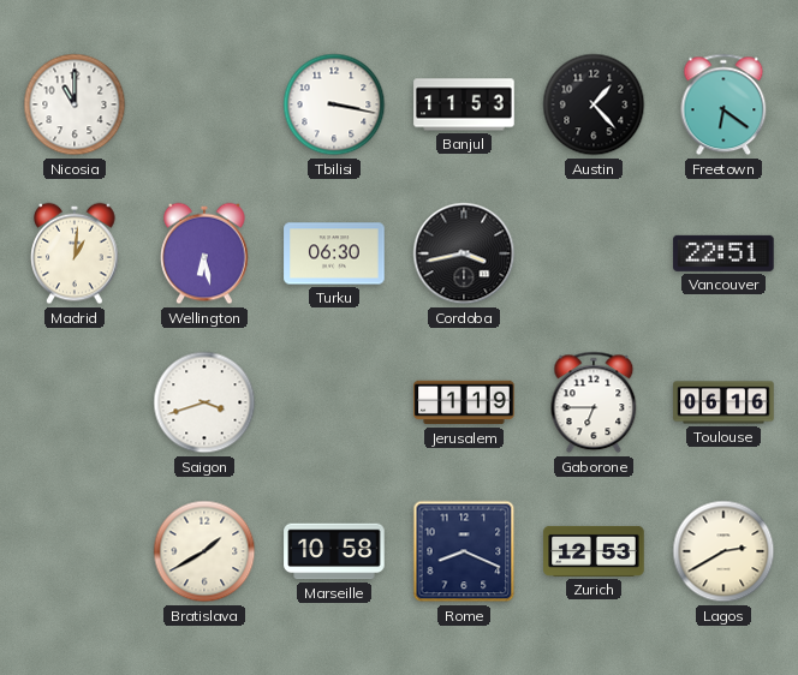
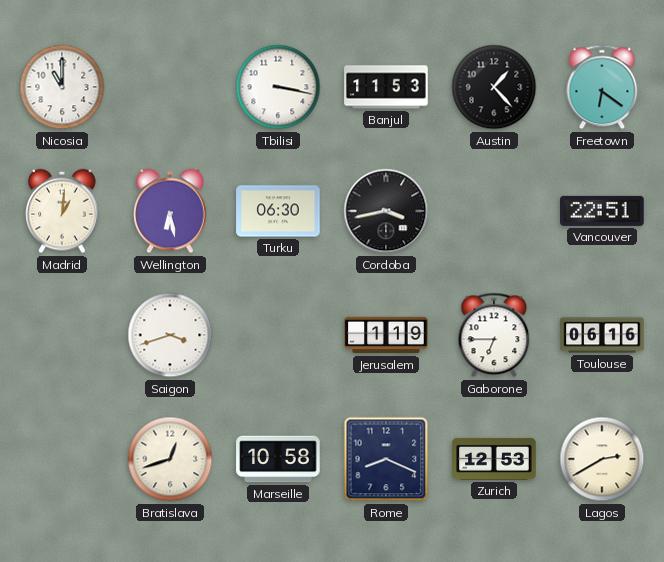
Bratislava: 1:40 -> 12:42 (170, 459)
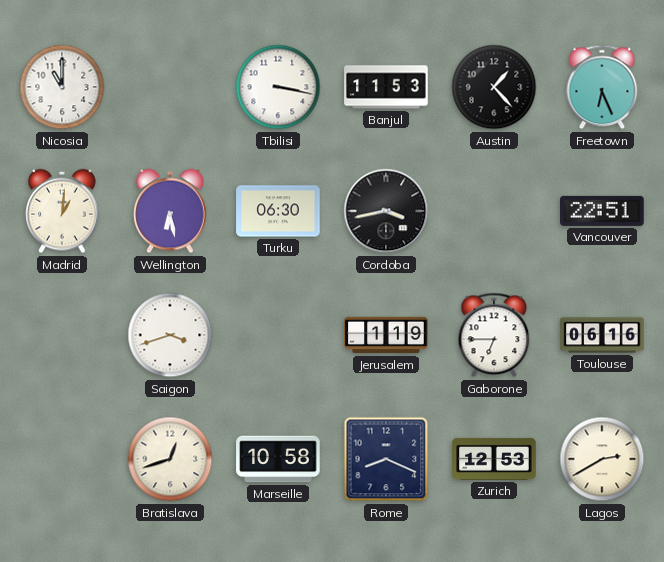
Freetown: 6:21 -> 6:26 (602, 87)
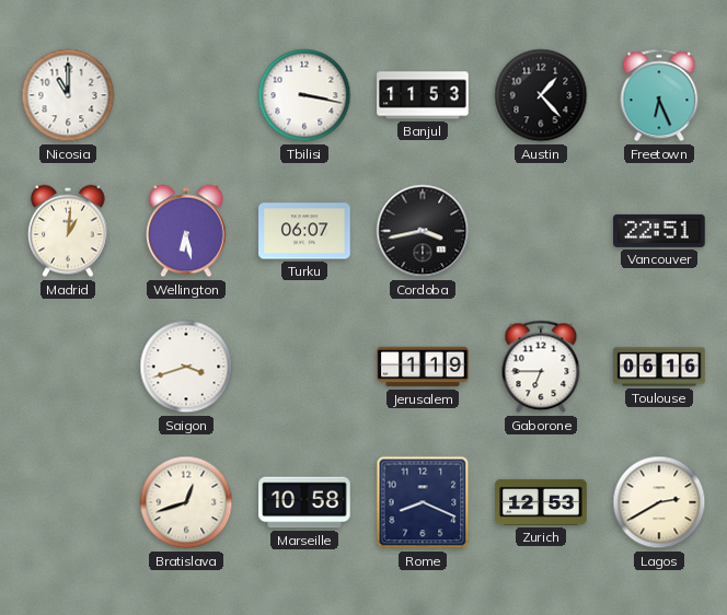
Turku: 06:30 -> 06:07 (304, 231)
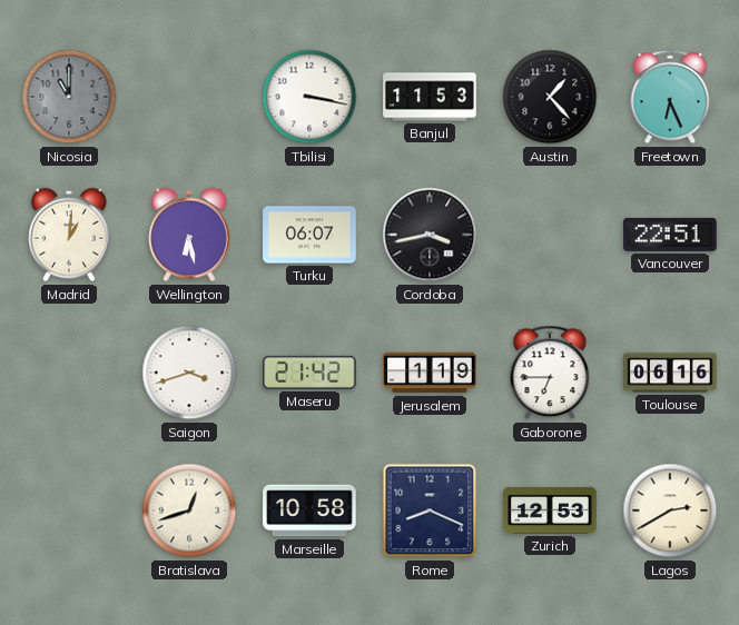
Nicosia dial: white -> grey (69, 97)
Maseru: none -> 21:42 (309, 373)
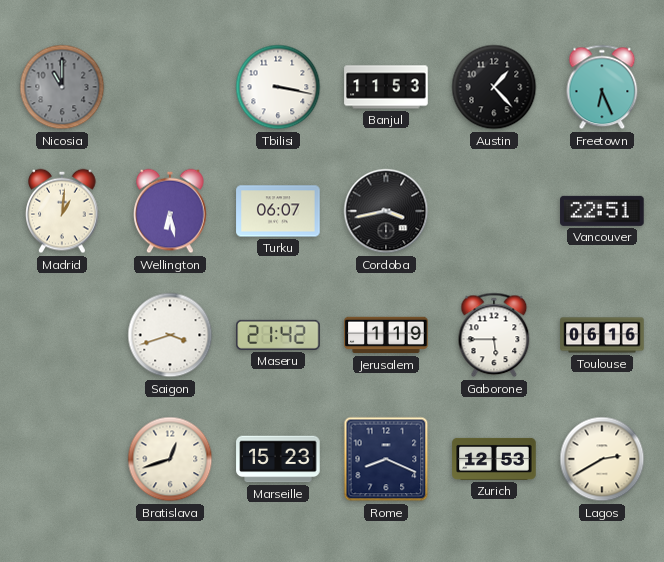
Gaborone: 6:45 -> 5:45 (494, 335)
Marseille: 10:58 -> 15:23 (278, 459)
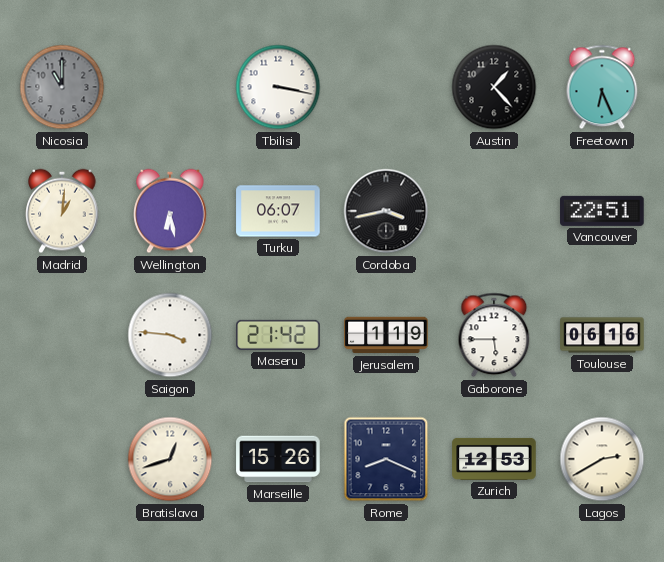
Banjul: 11:53 -> none (386, 87)
Saigon: 3:42 -> 3:46 (170, 335)
Marseille: 15:23 -> 15:26 (278, 459)
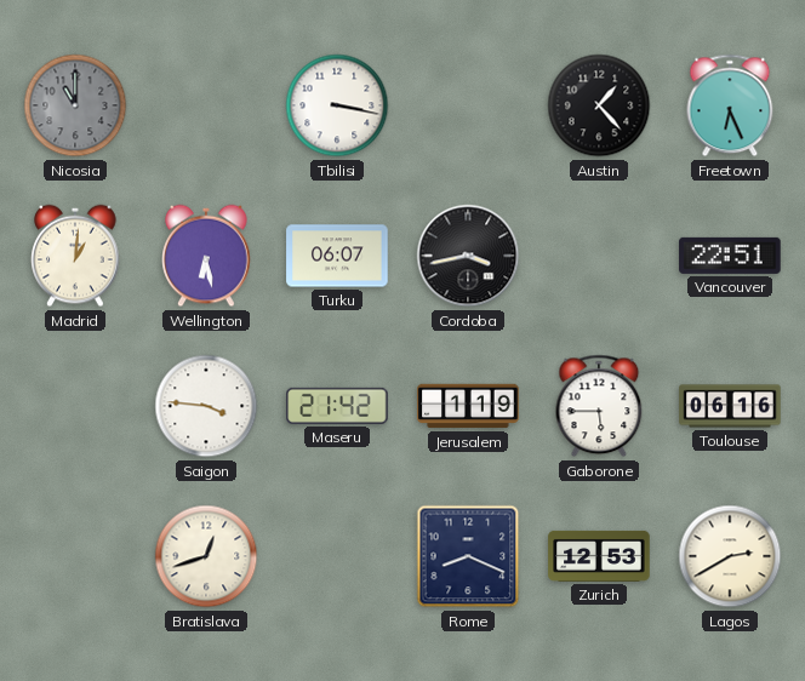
Marseille: 15:26 -> none (278, 459)
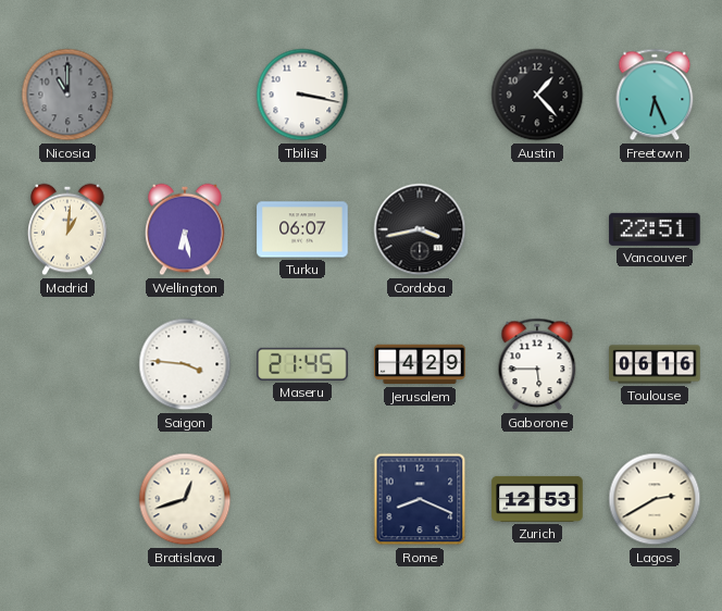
Maseru: 21:42 -> 21:45 (302, 364)
Jerusalem: 1:19 -> 4:29 (420, 364)
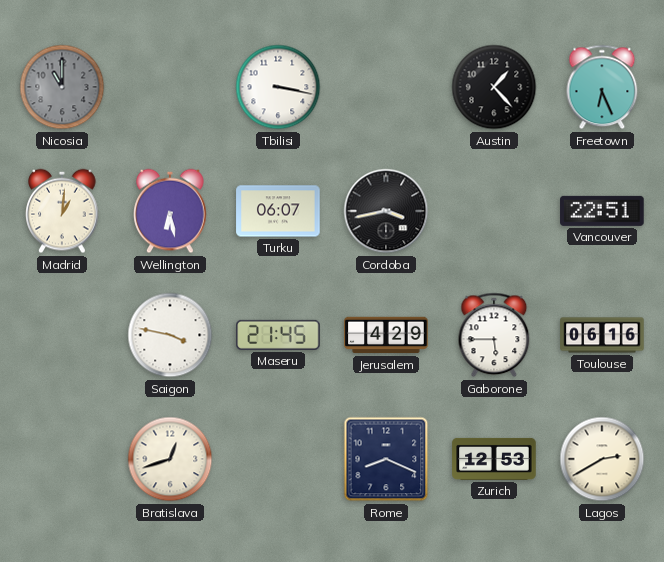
Saigon: 3:46 -> 3:47 (170, 335)
